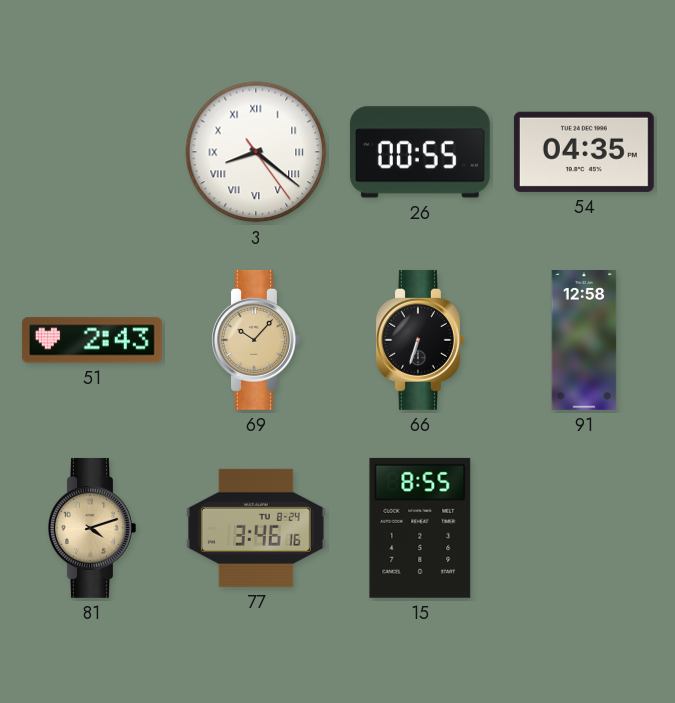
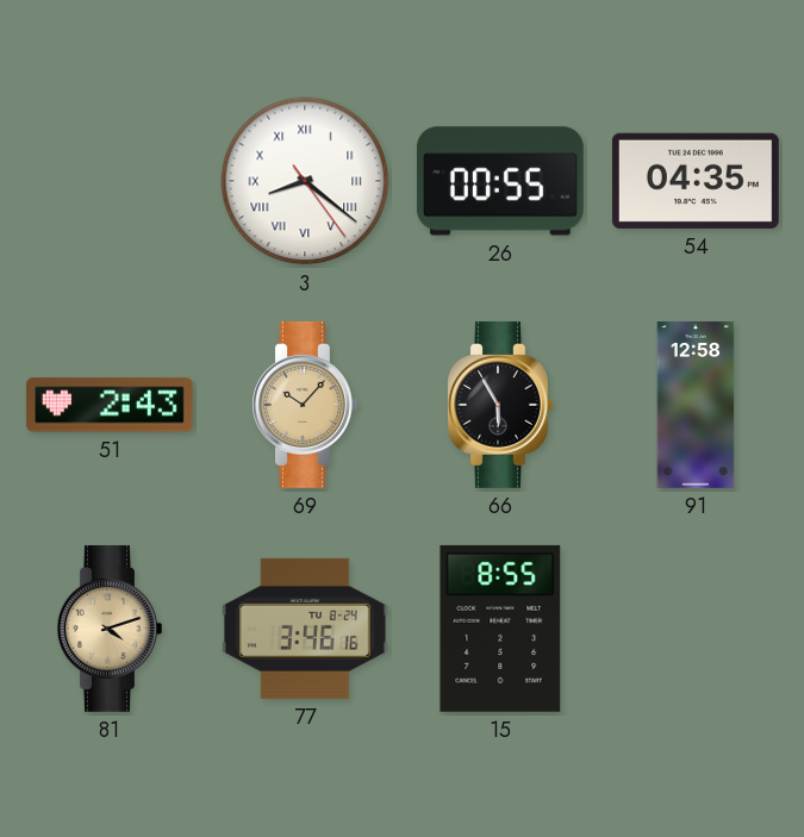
66: 6:33 -> 5:55 (500, 405)
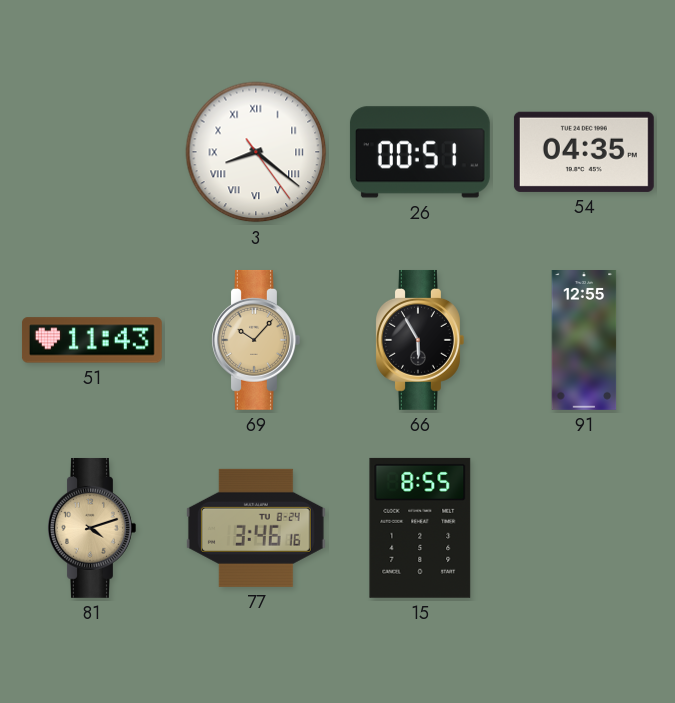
26: 00:55 -> 00:51 (420, 152)
51: 2:43 -> 11:43 (92, 340)
91: 12:58 -> 12:55 (584, 341)
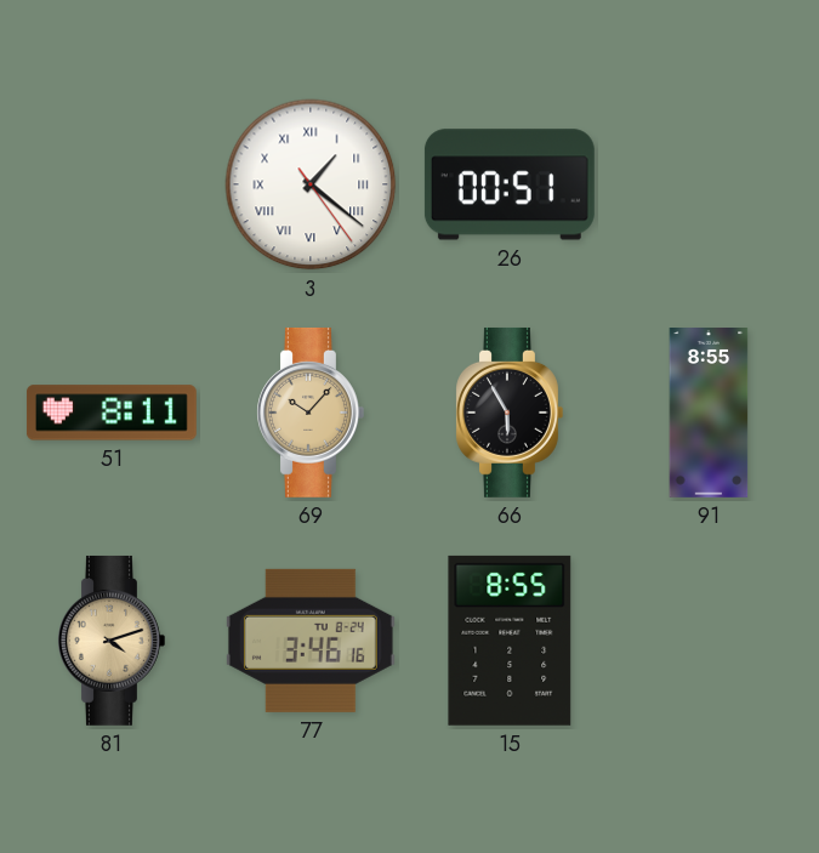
3: 8:21 -> 1:21 (311, 184)
54: 04:35 -> none (584, 152)
51: 11:43 -> 8:11 (112, 413)
91: 12:55 -> 8:55 (709, 414)
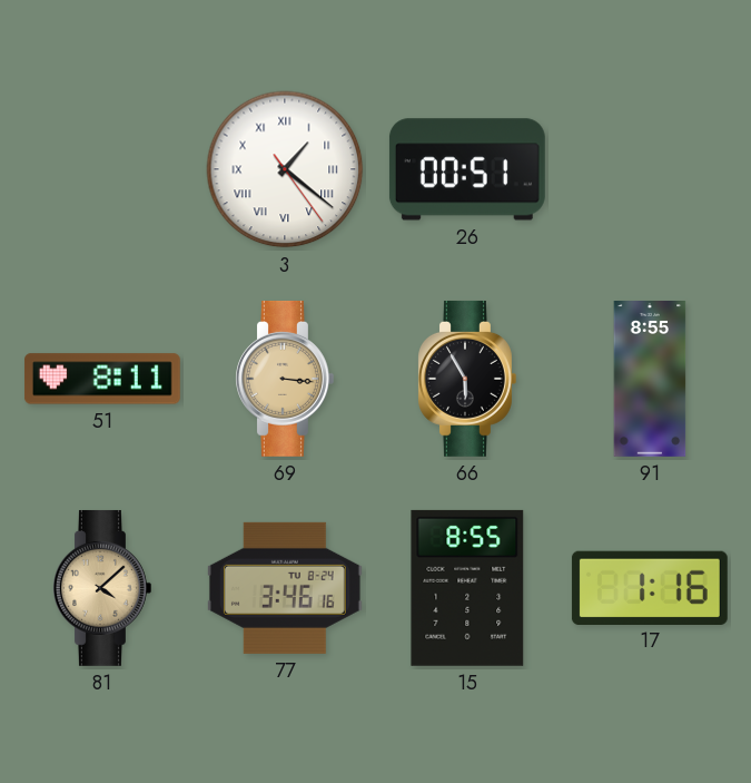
69: 10:07 -> 3:16 (285, 379)
81: 4:12 -> 4:08 (102, 588)
17: none -> 1:16 (650, 587)
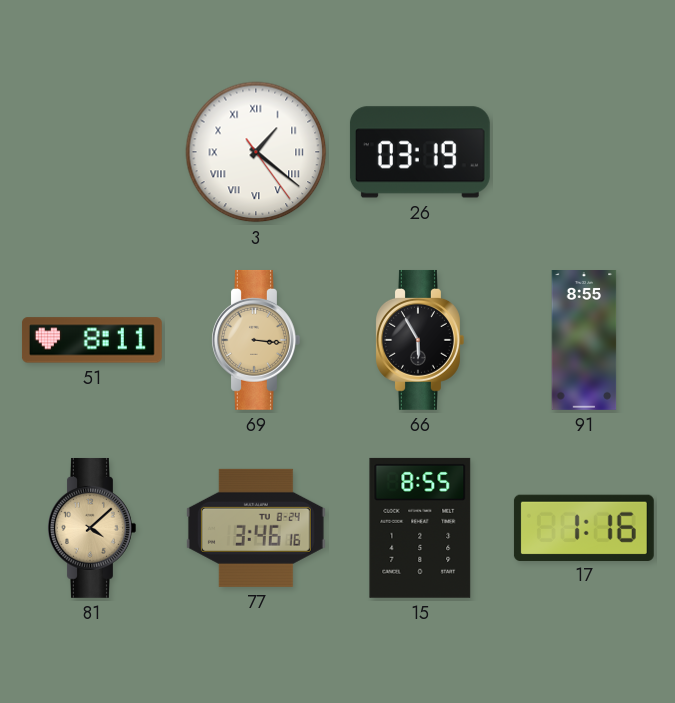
26: 00:51 -> 03:19 (420, 152)
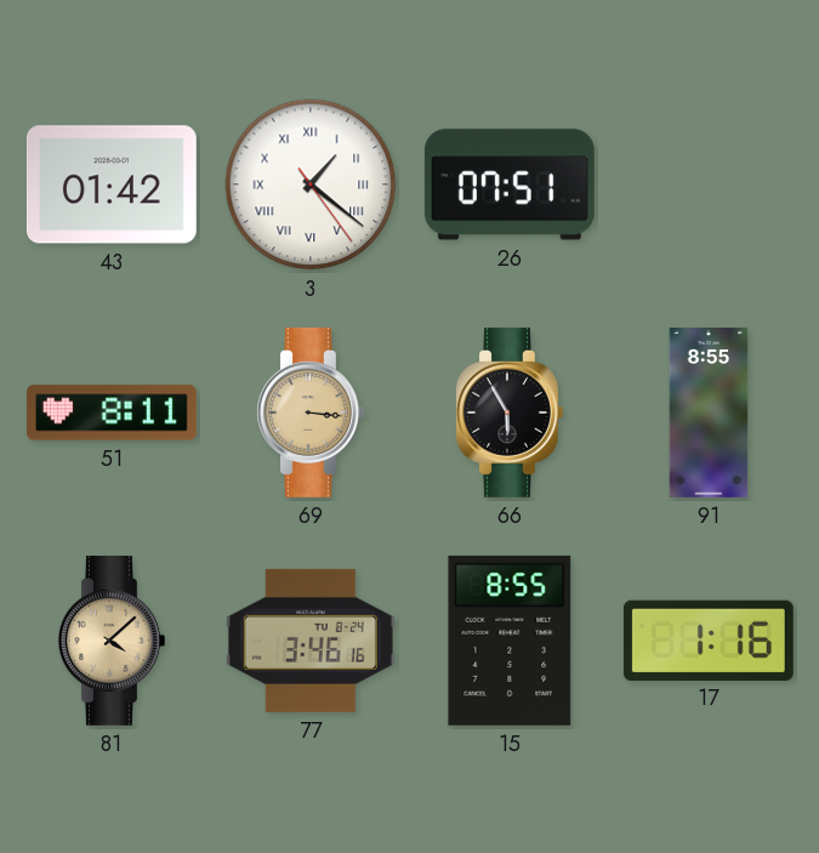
43: none -> 01:42 (112, 184)
26: 03:19 -> 07:51 (510, 184)
